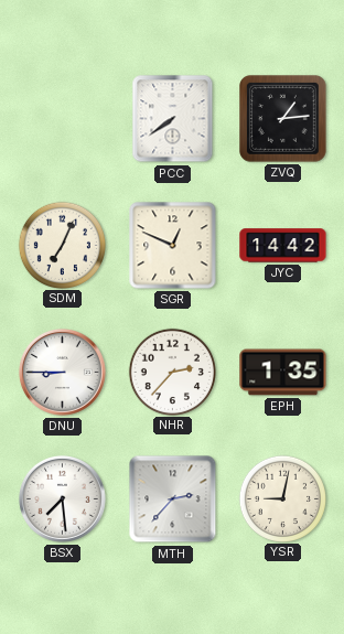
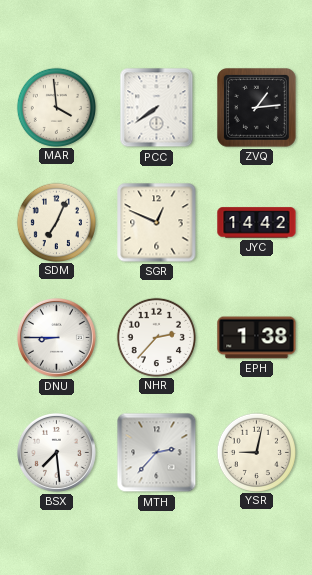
MAR: none -> 3:59 (56, 107)
EPH: 1:35 -> 1:38 (257, 338)
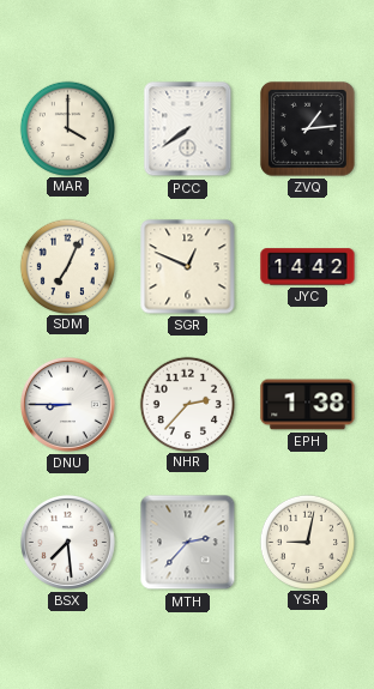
MAR: 3:59 -> 4:00 (67, 128)
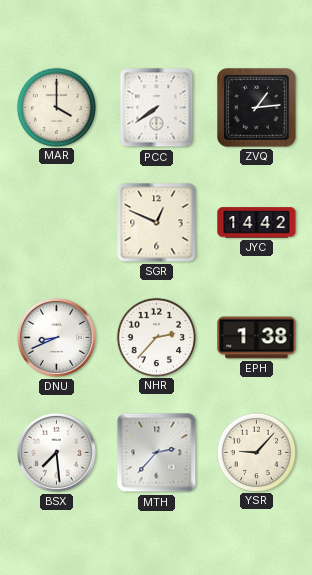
SDM: 7:04 -> none (67, 266)
DNU: 8:45 -> 8:41 (56, 337)
YSR: 9:02 -> 9:07 (256, 452)
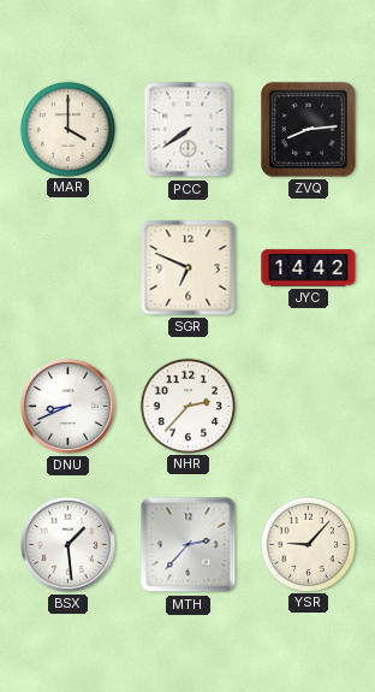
ZVQ: 1:14 -> 8:14 (309, 130)
SGR: 12:49 -> 6:49 (189, 268)
EPH: 1:38 -> none (257, 338)
BSX: 7:29 -> 1:29 (67, 544)
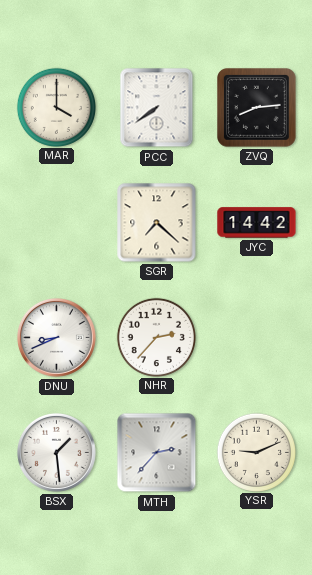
SGR: 6:49 -> 7:22 (157, 223)
YSR: 9:07 -> 9:11 (256, 452)
